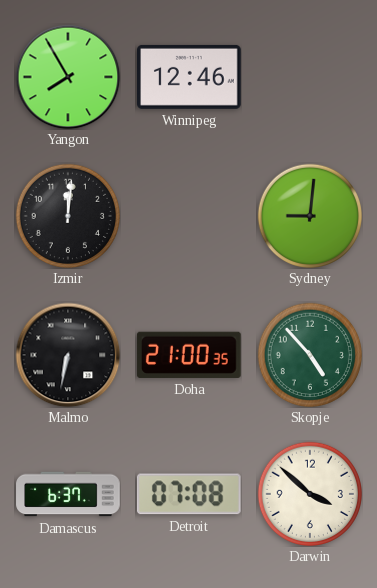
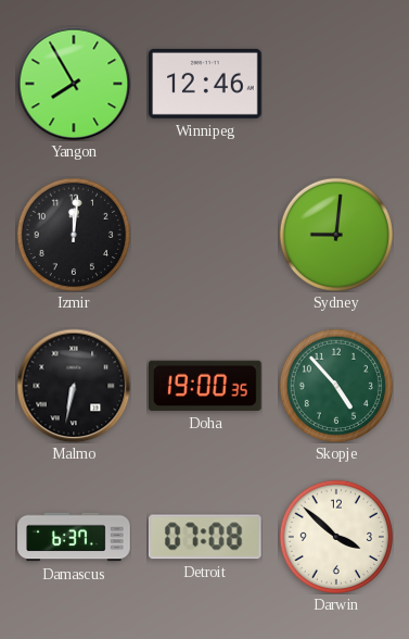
Doha: 21:00 -> 19:00 (205, 386)
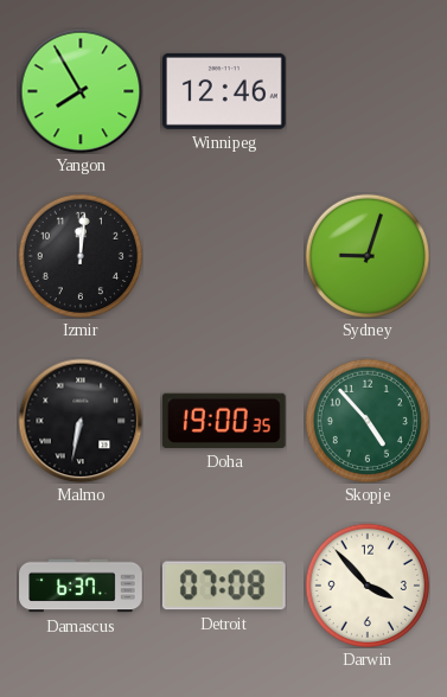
Sydney: 9:01 -> 9:03 (366, 255)
Darwin: 3:52 -> 3:53 (366, 584)
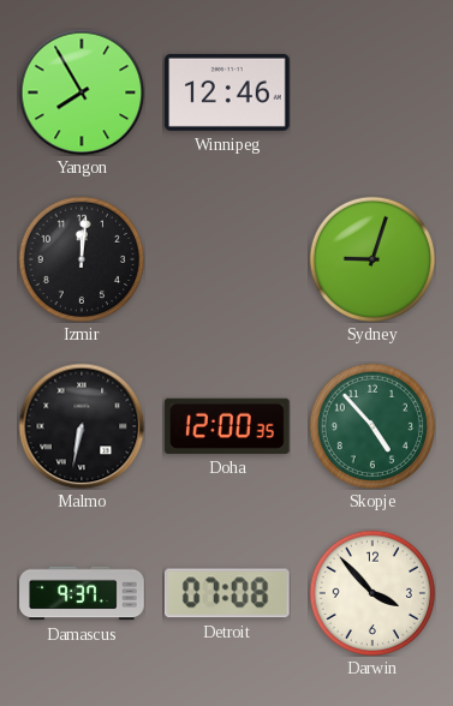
Doha: 19:00 -> 12:00 (227, 426)
Damascus: 6:37 -> 9:37 (82, 593)
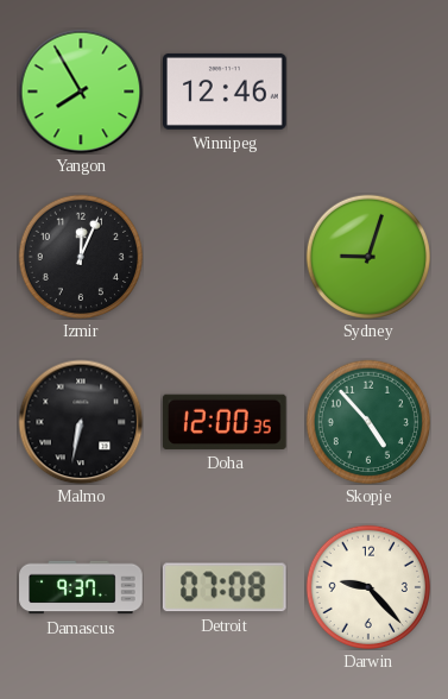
Izmir: 12:01 -> 12:04 (80, 256)
Darwin: 3:53 -> 9:23 (367, 586)
